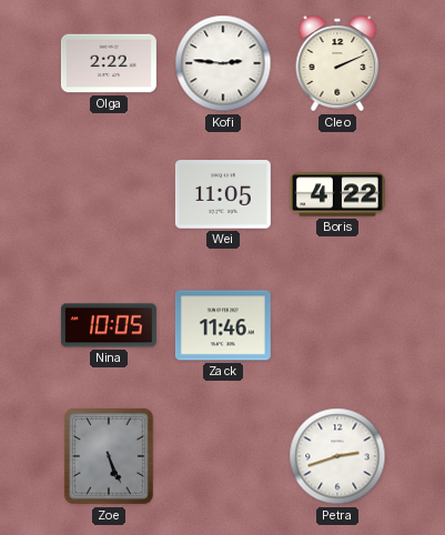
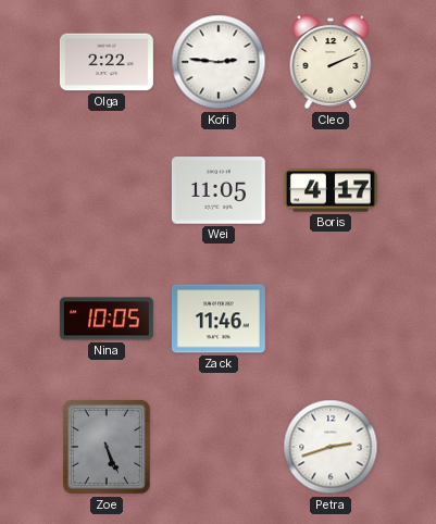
Boris: 4:22 -> 4:17 (331, 190)
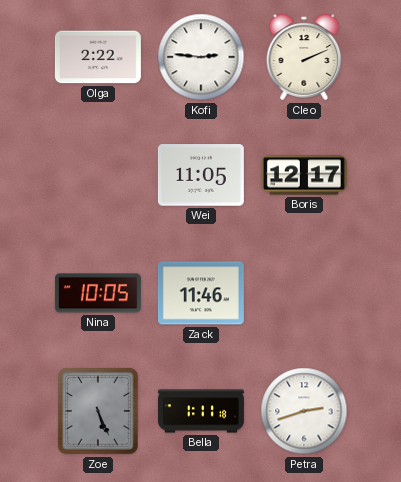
Boris: 4:17 -> 12:17 (304, 175)
Bella: none -> 1:11 (201, 411)
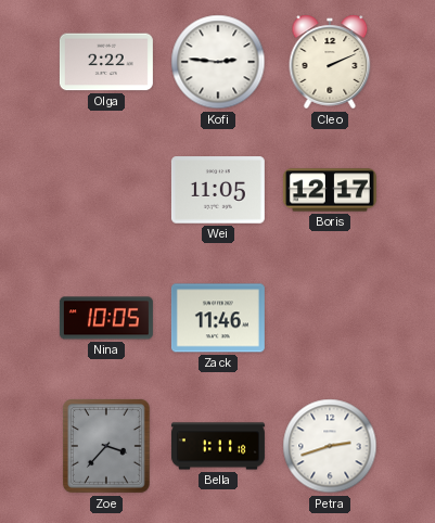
Zoe: 5:26 -> 3:37 (107, 447)
